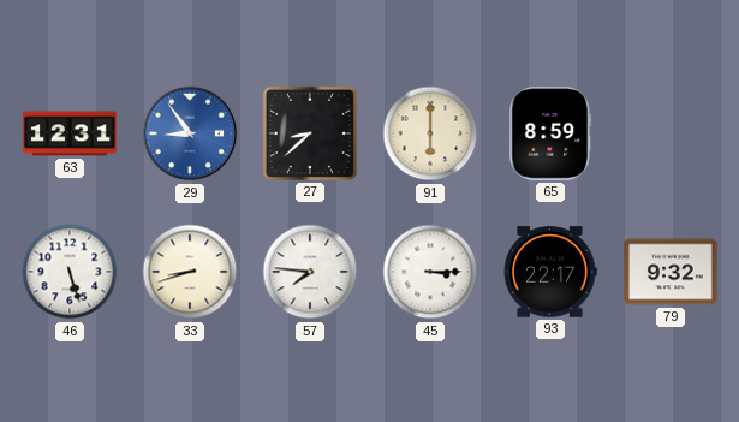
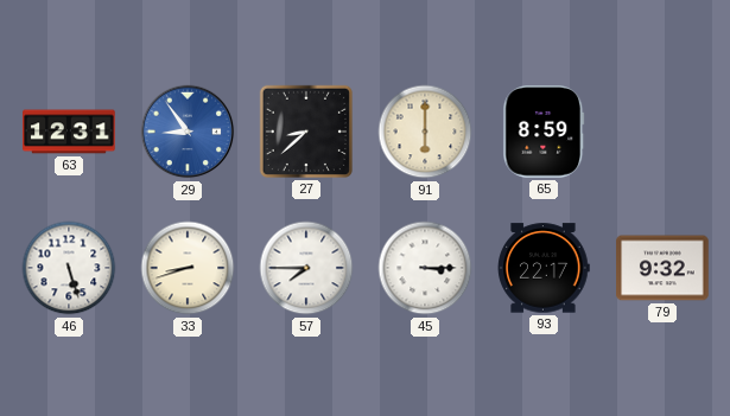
57: 7:46 -> 7:45 (306, 268)
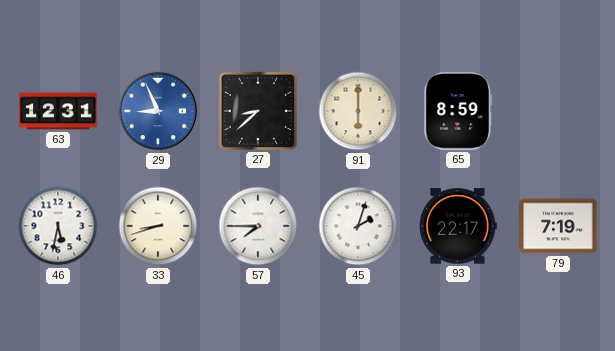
29: 8:54 -> 8:56 (158, 111)
46: 5:27 -> 5:32 (58, 226)
45: 3:15 -> 2:03 (358, 226)
79: 9:32 -> 7:19 (558, 226)
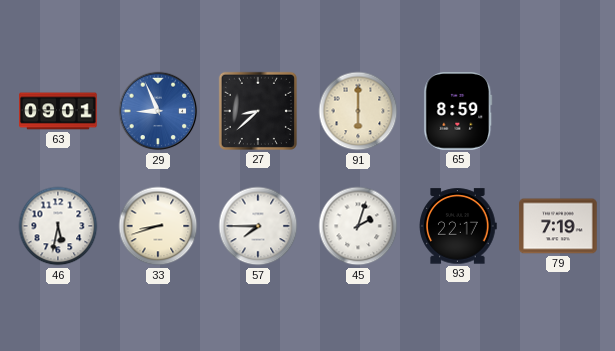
63: 12:31 -> 09:01 (58, 111)
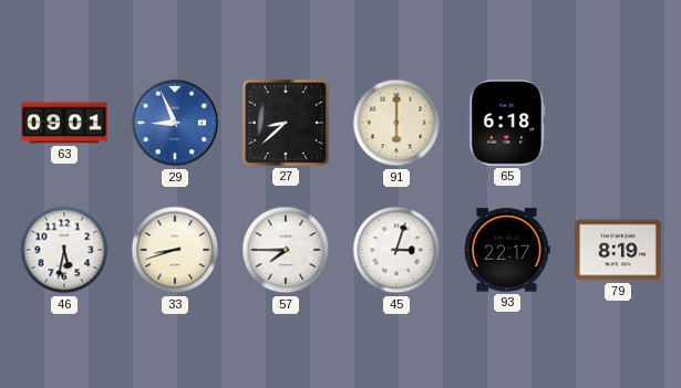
65: 8:59 -> 6:18 (507, 123)
45: 2:03 -> 3:03 (396, 250)
79: 7:19 -> 8:19 (618, 250)
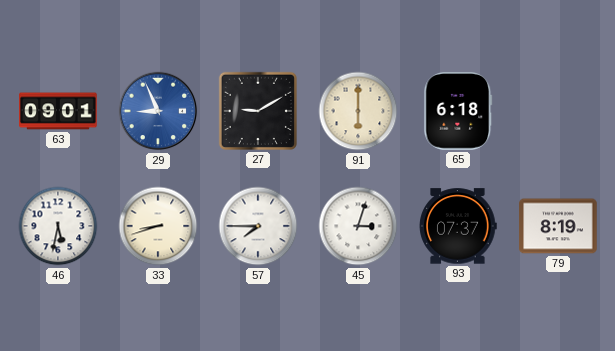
27: 8:38 -> 9:10 (258, 111)
93: 22:17 -> 07:37 (458, 226)
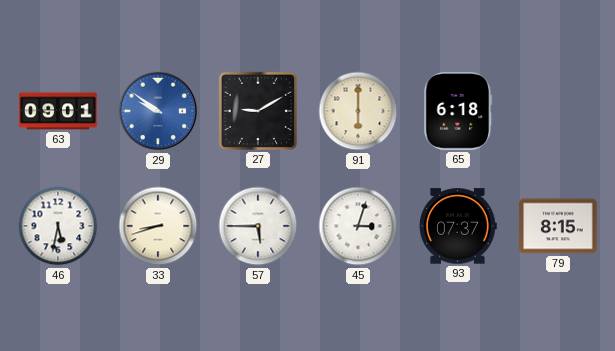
29: 8:56 -> 9:51 (158, 111)
57: 7:45 -> 5:45 (258, 226)
79: 8:19 -> 8:15 (558, 226)
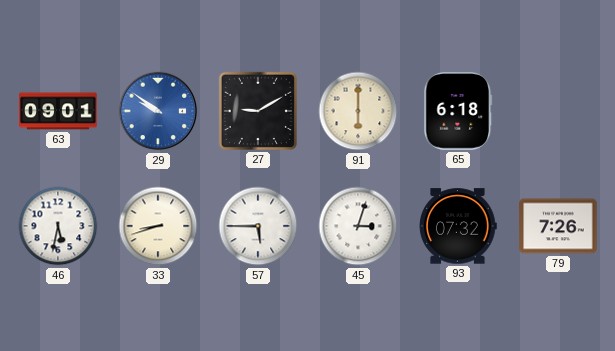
93: 07:37 -> 07:32 (458, 226)
79: 8:15 -> 7:26 (558, 226)
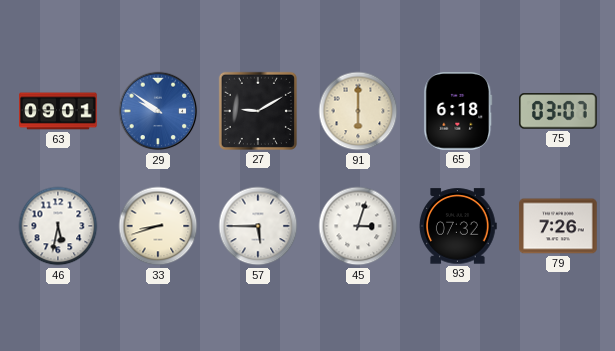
75: none -> 03:07 (559, 111)
